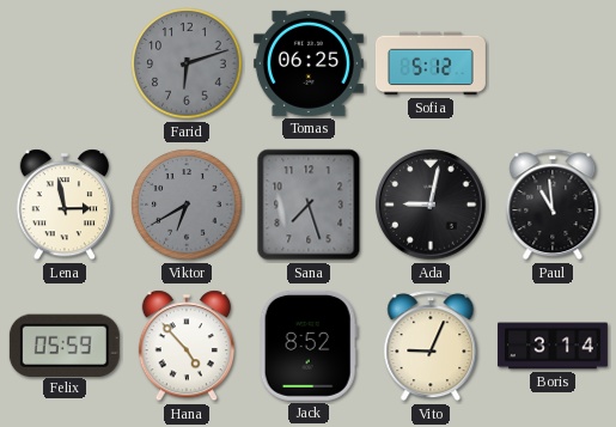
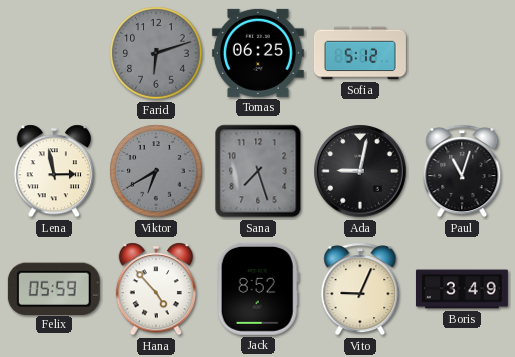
Paul: 10:59 -> 11:03 (462, 171)
Boris: 3:14 -> 3:49 (462, 289)
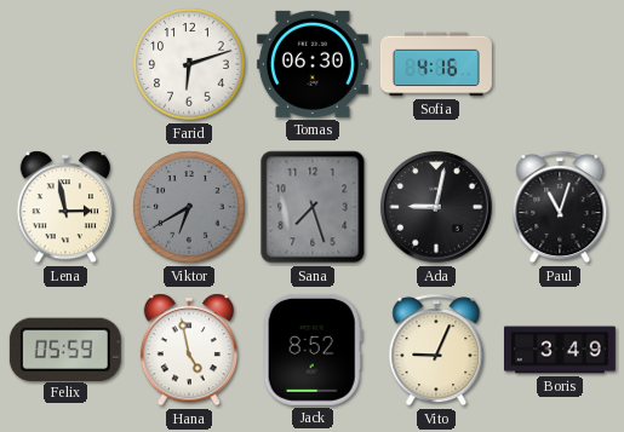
Farid dial: grey -> white (189, 64)
Tomas: 06:25 -> 06:30 (313, 64)
Sofia: 5:12 -> 4:16 (436, 64)
Hana: 4:53 -> 4:58 (188, 350)
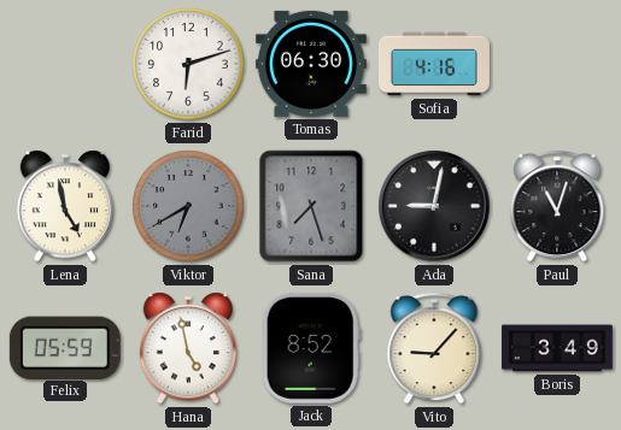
Lena: 2:58 -> 4:58 (64, 206)
Vito: 9:04 -> 9:07 (434, 348)
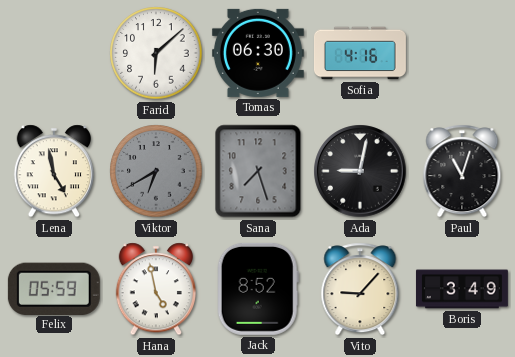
Farid: 6:12 -> 6:08 (156, 53)
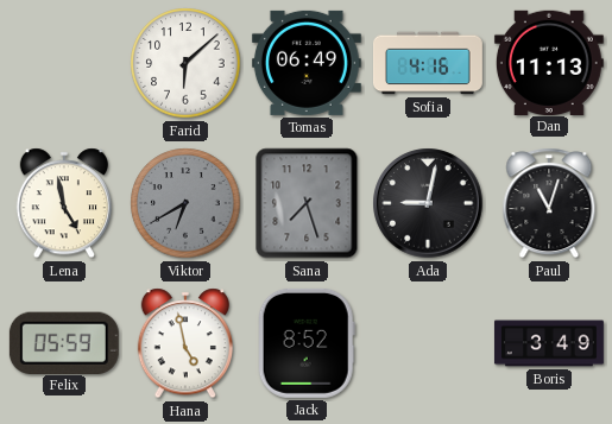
Tomas: 06:30 -> 06:49 (307, 63)
Dan: none -> 11:13 (549, 62)
Vito: 9:07 -> none (360, 289)
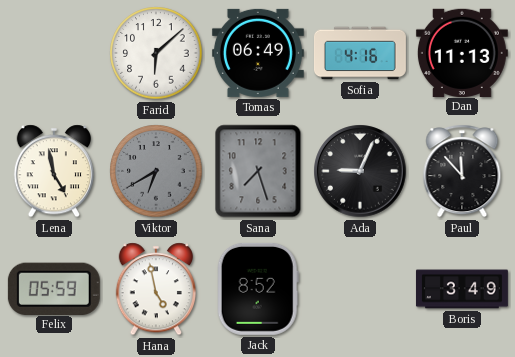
Ada: 9:02 -> 9:04 (360, 171)
Paul: 11:03 -> 11:53 (462, 171)
